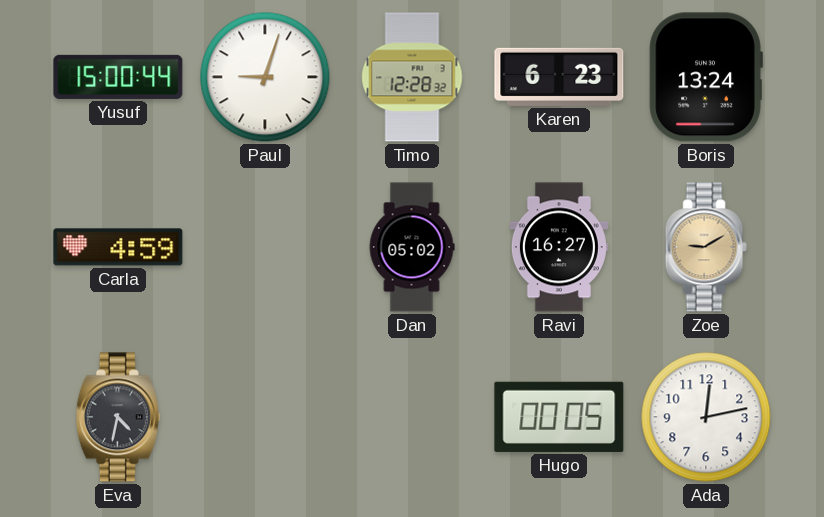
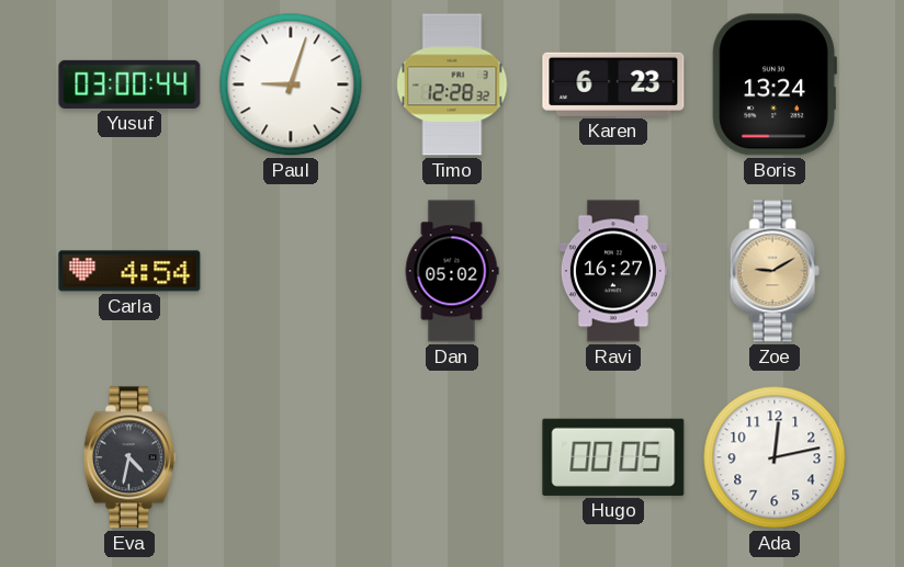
Yusuf: 15:00 -> 03:00 (129, 84)
Carla: 4:59 -> 4:54 (129, 271)
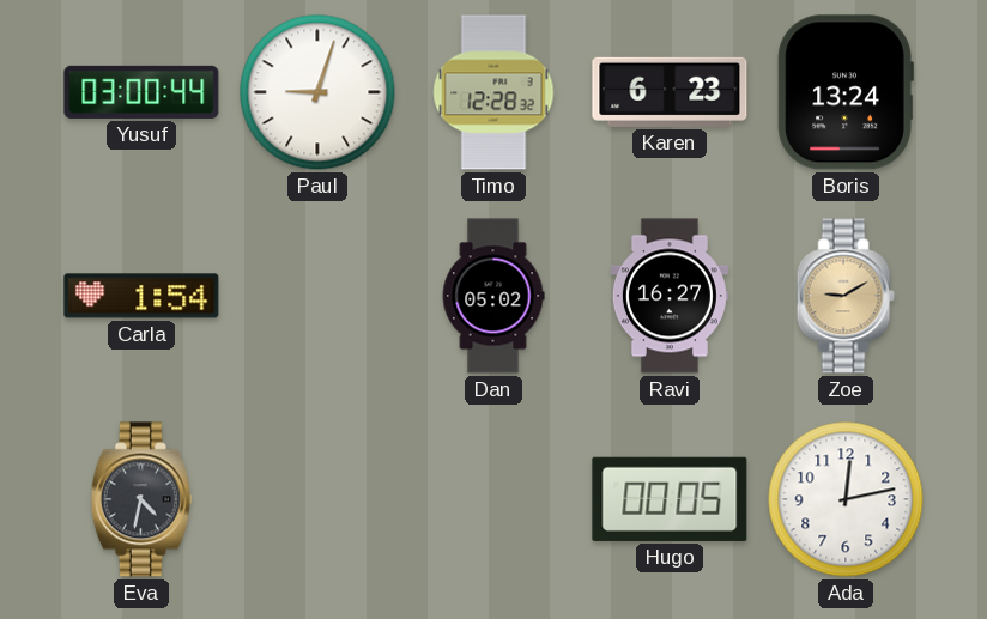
Carla: 4:54 -> 1:54 (141, 296)
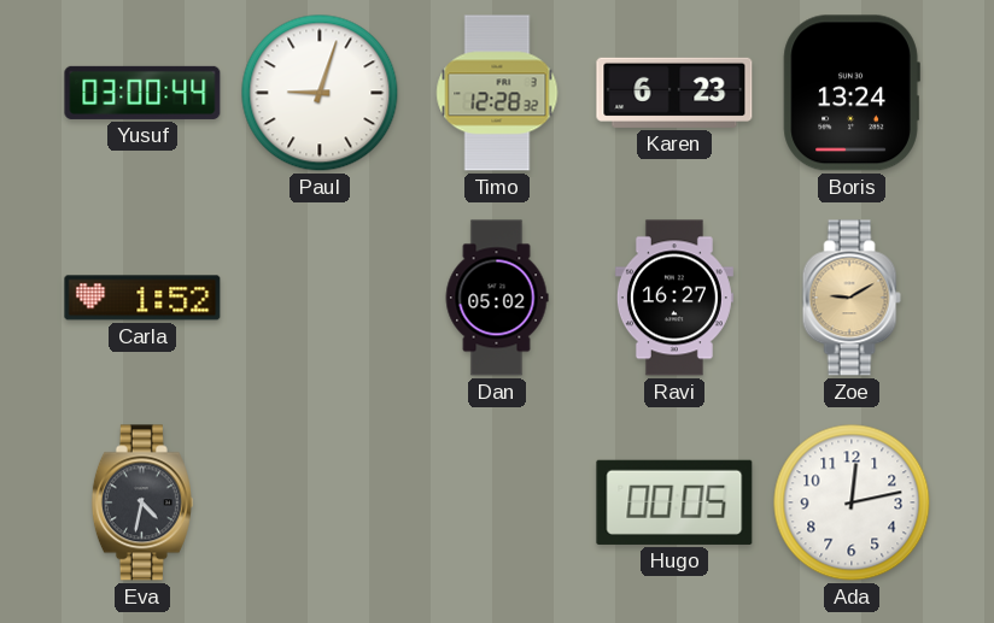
Carla: 1:54 -> 1:52 (142, 298)
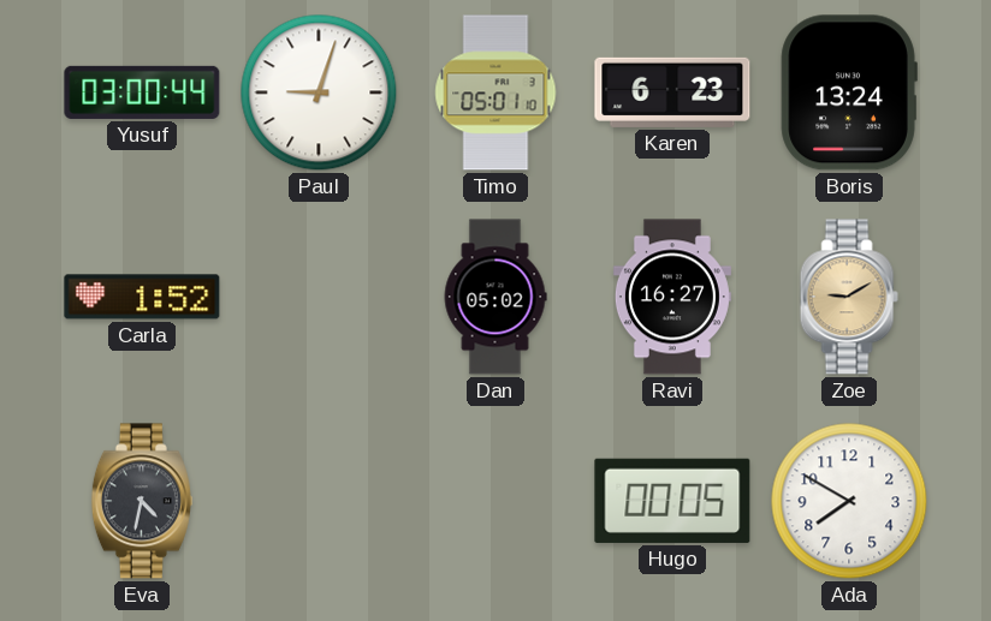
Timo: 12:28 -> 05:01 (495, 92)
Ada: 12:13 -> 7:50 (849, 501)
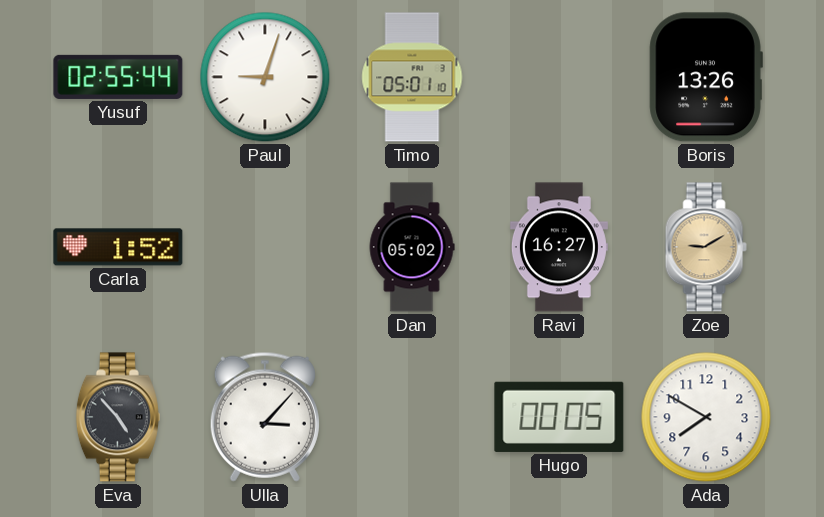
Yusuf: 03:00 -> 02:55 (118, 77)
Karen: 6:23 -> none (672, 92)
Boris: 13:24 -> 13:26 (706, 77)
Eva: 4:32 -> 4:53 (118, 417)
Ulla: none -> 3:07 (265, 417)
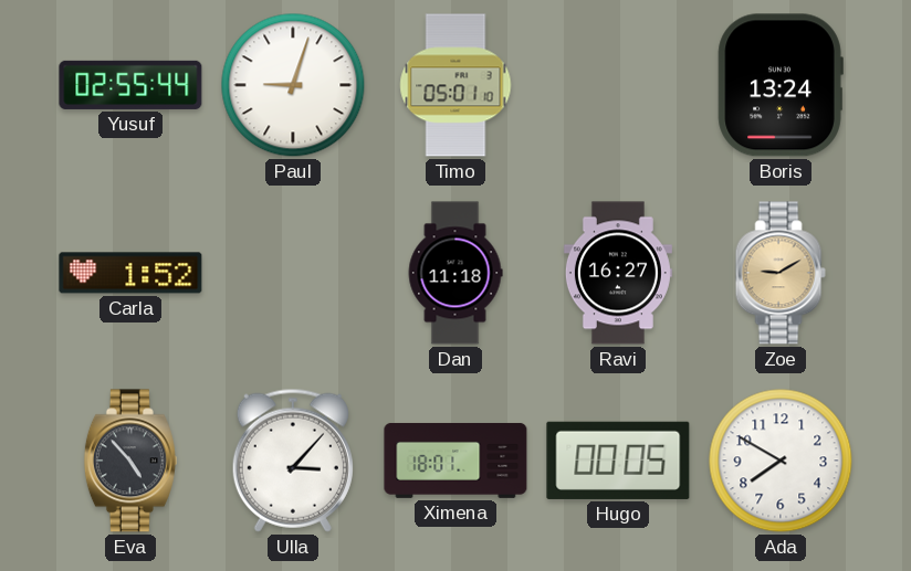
Boris: 13:26 -> 13:24 (781, 85)
Dan: 05:02 -> 11:18 (455, 273)
Ximena: none -> 18:01 (455, 461)
